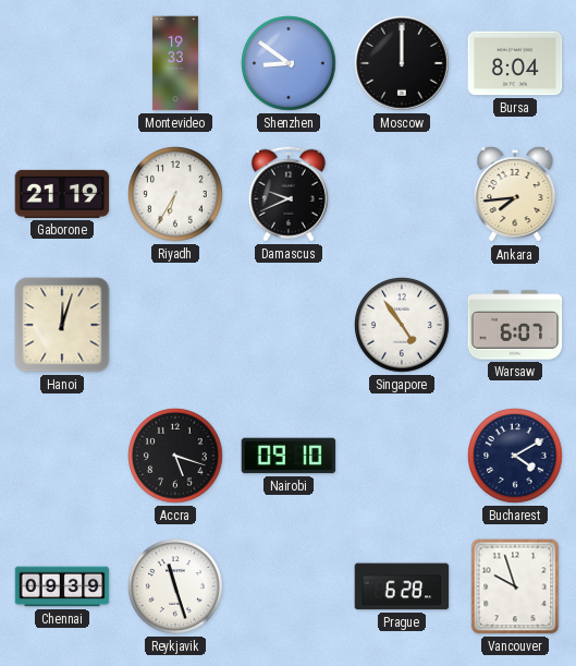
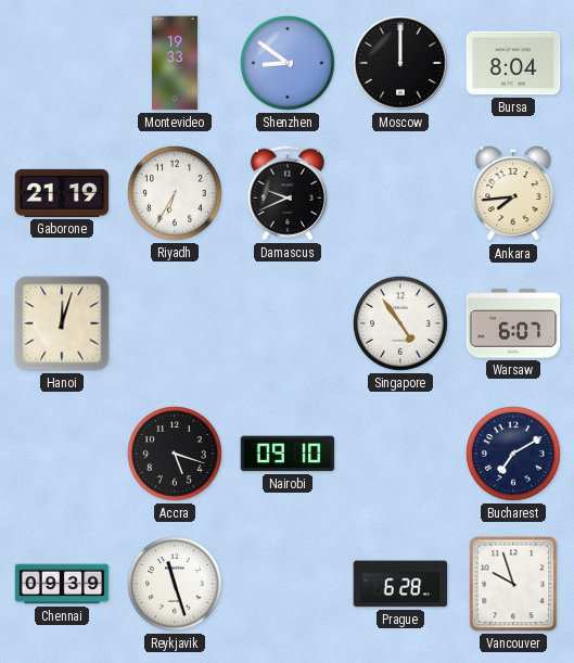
Bucharest: 4:10 -> 7:10 (513, 454)
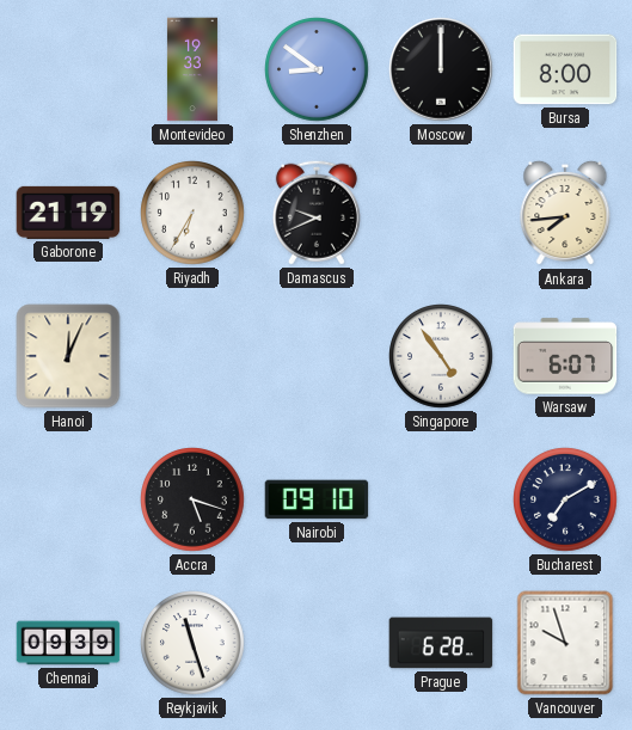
Bursa: 8:04 -> 8:00 (565, 69)
Hanoi: 12:03 -> 12:04 (68, 356)
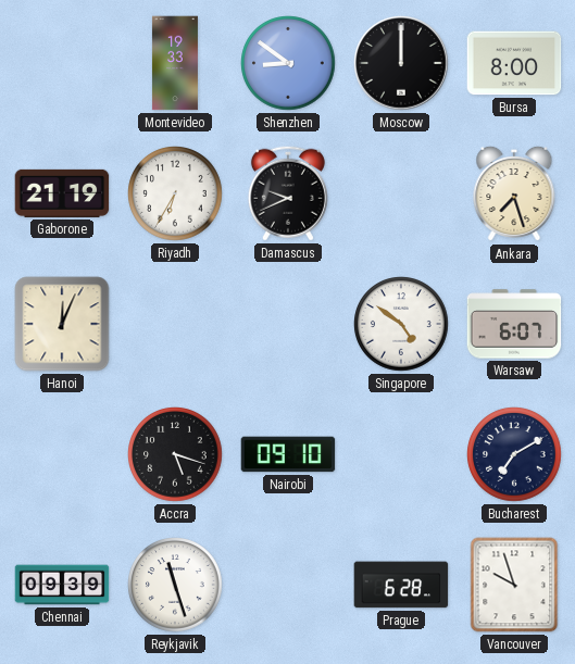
Ankara: 7:44 -> 7:27 (514, 193)
Singapore: 4:54 -> 4:51 (401, 324)
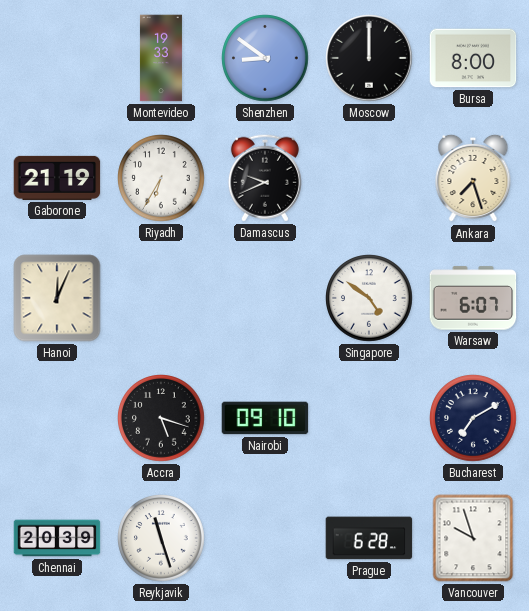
Chennai: 09:39 -> 20:39 (57, 538)
